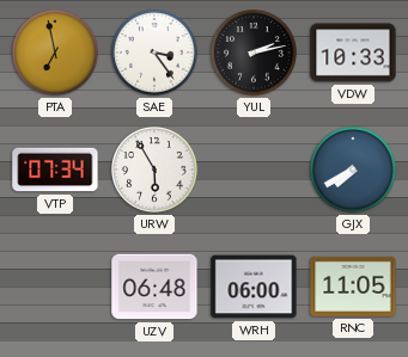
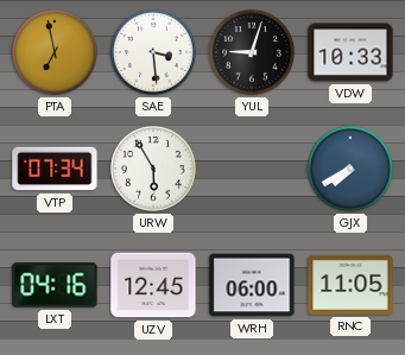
SAE: 3:24 -> 3:29 (154, 53)
YUL: 2:13 -> 9:03 (253, 53)
LXT: none -> 04:16 (55, 285)
UZV: 06:48 -> 12:45 (153, 285)
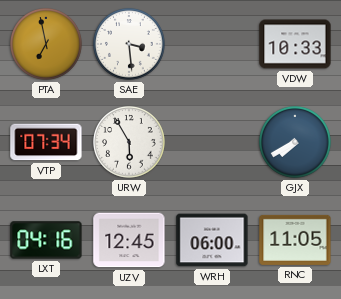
YUL: 9:03 -> none (253, 53)
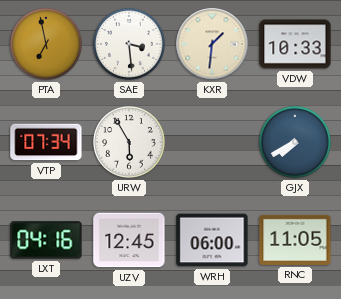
KXR: none -> 1:31 (212, 44)
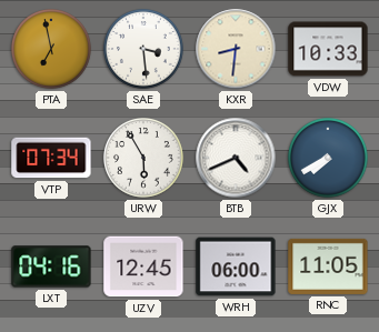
KXR: 1:31 -> 8:31 (236, 49)
BTB: none -> 4:41 (236, 158)
